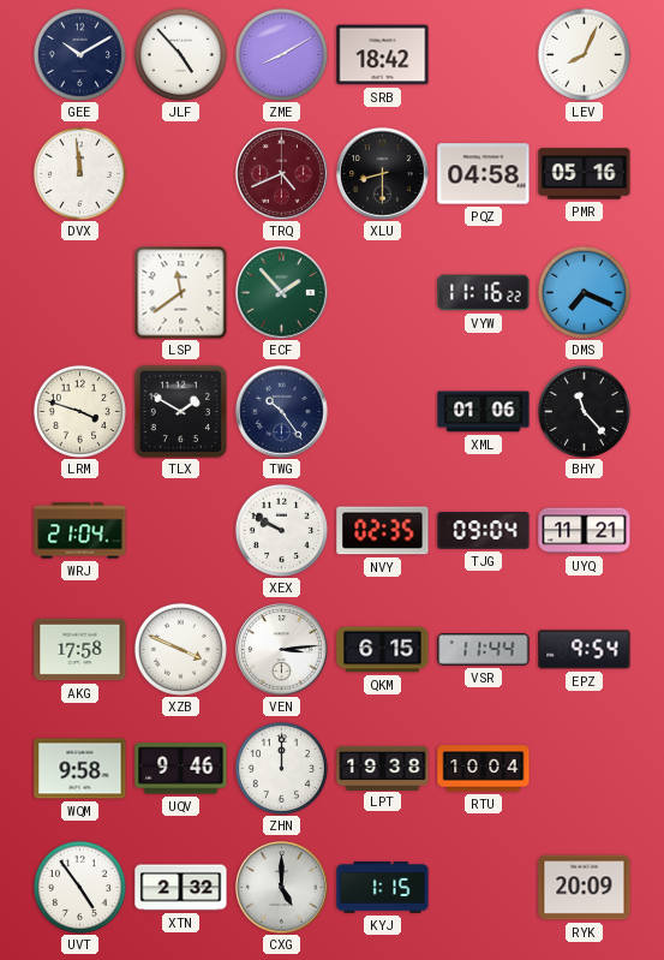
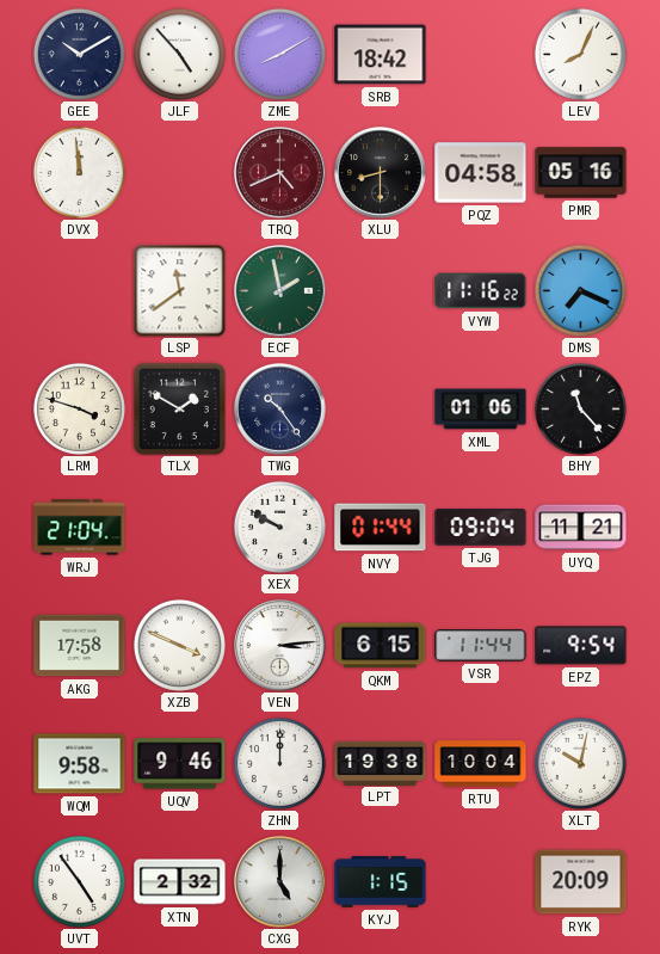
ECF: 1:53 -> 1:58 (280, 291)
NVY: 02:35 -> 01:44 (381, 528)
XLT: none -> 10:02 (580, 763)
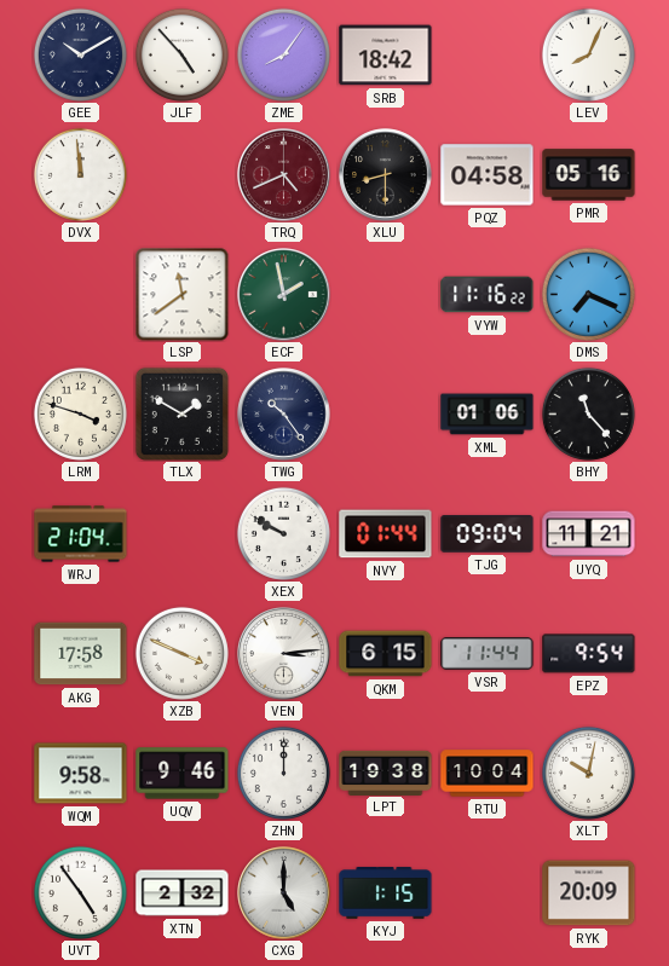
ZME: 8:10 -> 8:06 (283, 54)
